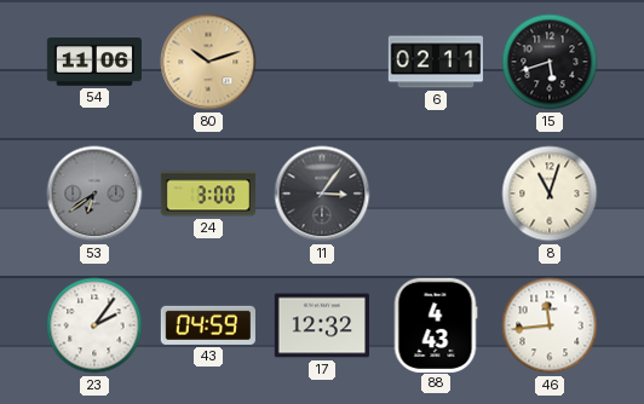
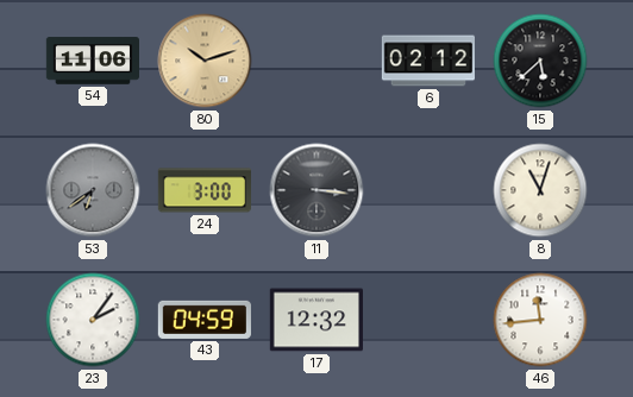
6: 02:11 -> 02:12 (427, 61)
15: 5:42 -> 5:38 (540, 61)
11: 3:06 -> 3:16 (316, 190)
88: 4:43 -> none (436, 324)
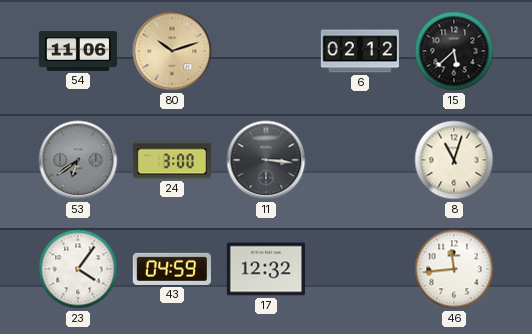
23: 2:06 -> 4:06 (78, 269)
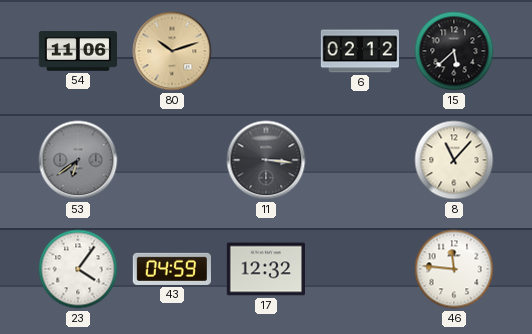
24: 3:00 -> none (171, 160)
8: 11:03 -> 11:07 (454, 160)
46: 11:44 -> 11:46 (454, 269)
